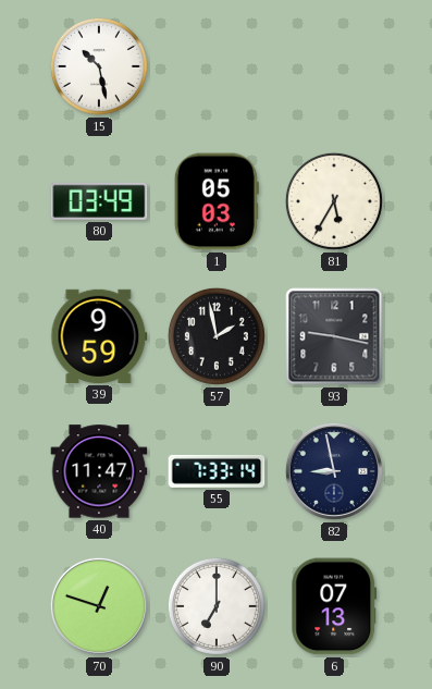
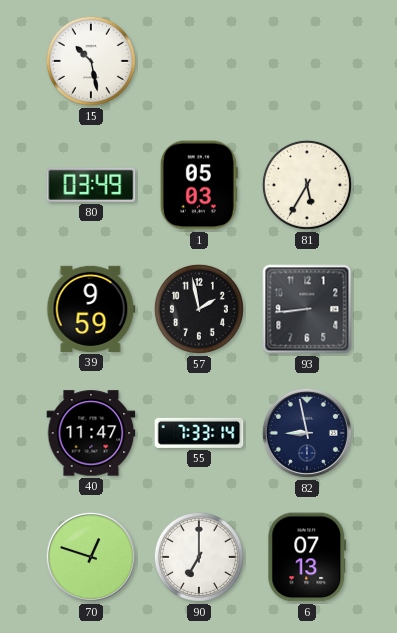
93: 9:17 -> 8:44 (307, 309)
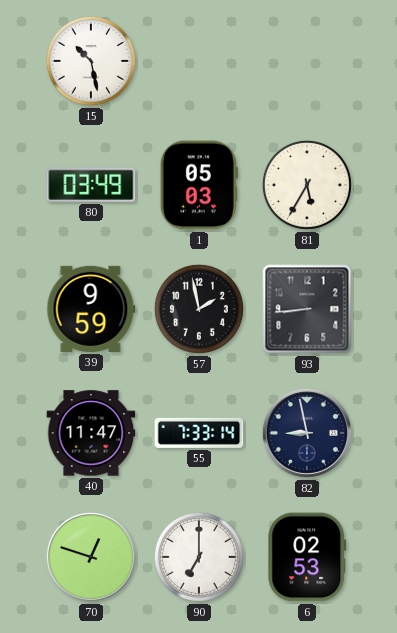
6: 07:13 -> 02:53 (307, 557)
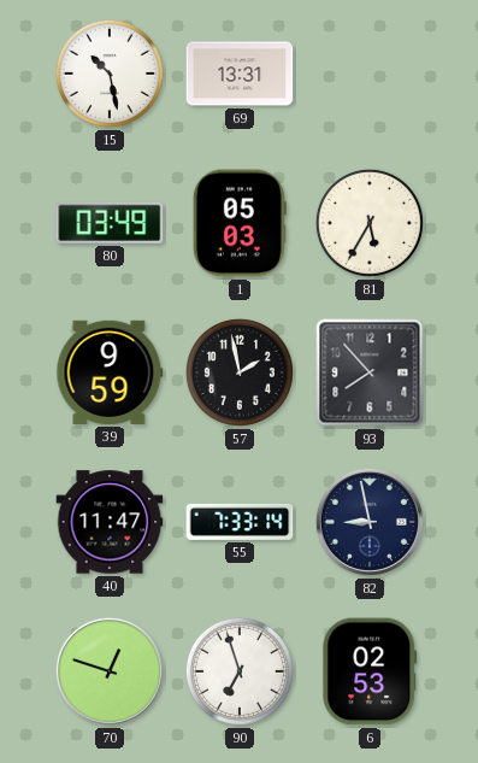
69: none -> 13:31 (240, 74)
93: 8:44 -> 7:53 (370, 372)
90: 7:00 -> 6:57 (240, 671)
